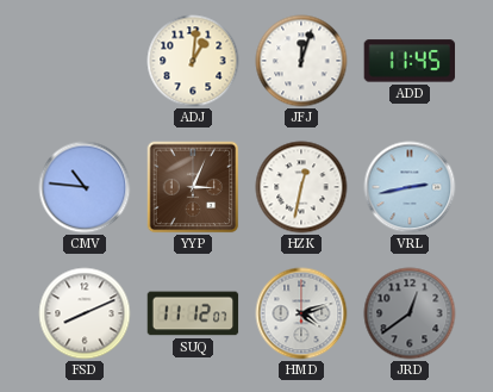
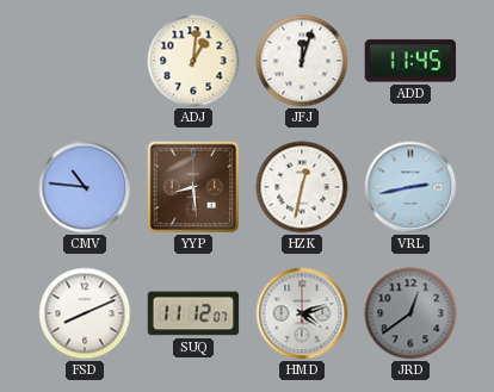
YYP: 3:04 -> 8:29 (193, 187)
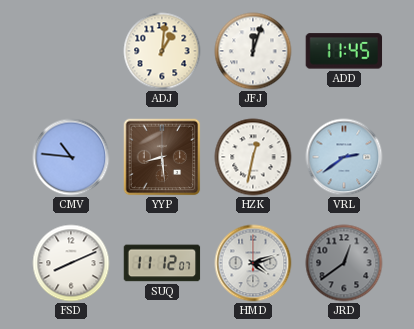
VRL: 2:43 -> 2:39 (344, 157)
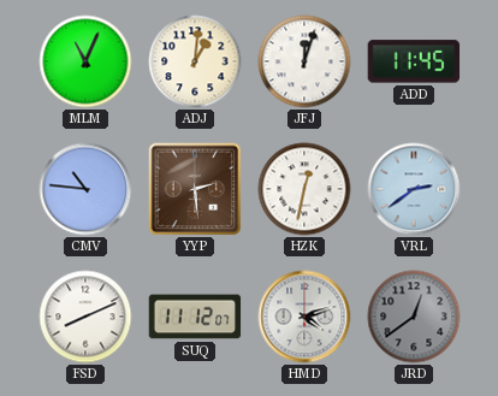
MLM: none -> 11:04 (85, 61)
YYP: 8:29 -> 2:29 (195, 189)
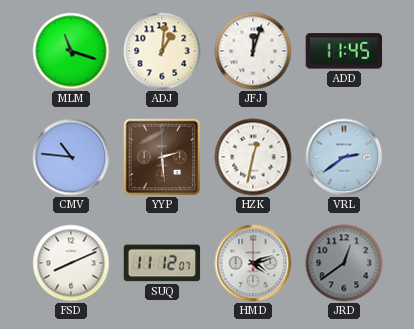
MLM: 11:04 -> 11:18 (71, 51)
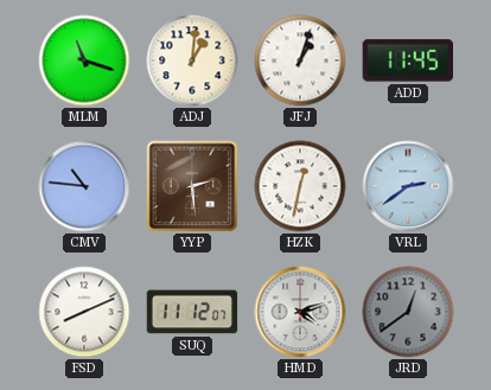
JFJ: 12:03 -> 1:03 (300, 60)
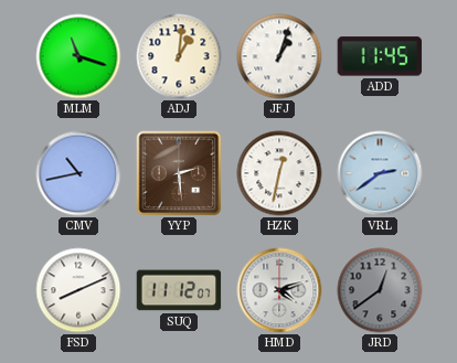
CMV: 10:46 -> 10:43 (78, 173)
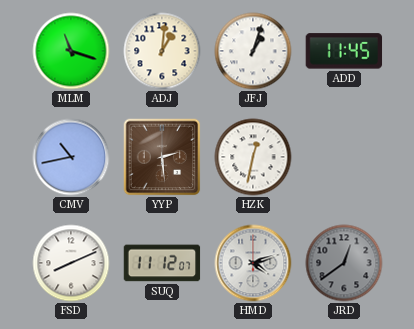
VRL: 2:39 -> none (380, 173)
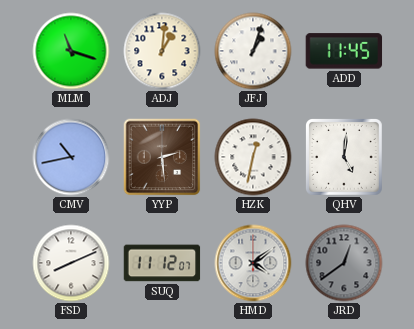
QHV: none -> 5:01 (345, 158)
HMD: 4:12 -> 4:09 (253, 263)
